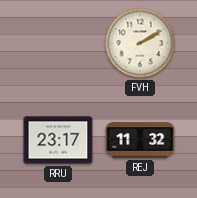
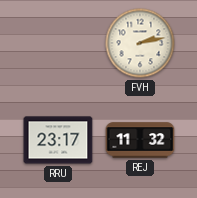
FVH: 2:10 -> 2:13 (140, 43)
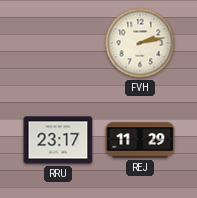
REJ: 11:32 -> 11:29 (140, 140)
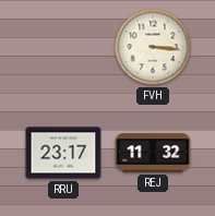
FVH: 2:13 -> 3:16 (153, 47)
REJ: 11:29 -> 11:32 (153, 153)
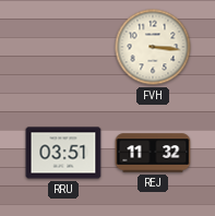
RRU: 23:17 -> 03:51 (63, 153)
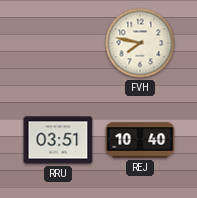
FVH: 3:16 -> 7:47 (140, 43)
REJ: 11:32 -> 10:40 (140, 140)
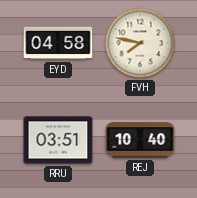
EYD: none -> 04:58 (58, 43)
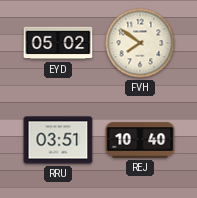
EYD: 04:58 -> 05:02 (58, 43)
FVH: 7:47 -> 7:51 (140, 43)
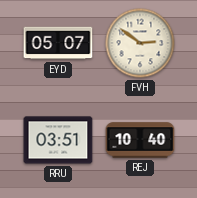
EYD: 05:02 -> 05:07 (58, 43)
FVH: 7:51 -> 2:51 (140, 43)
